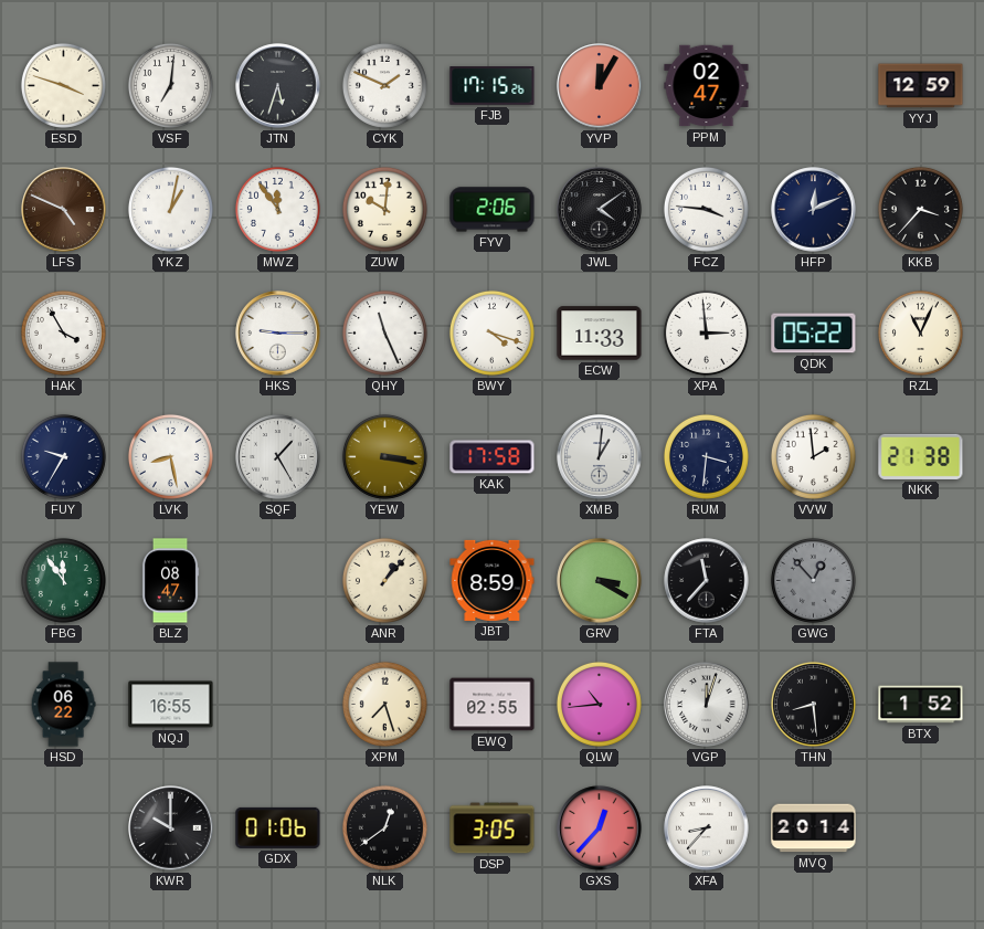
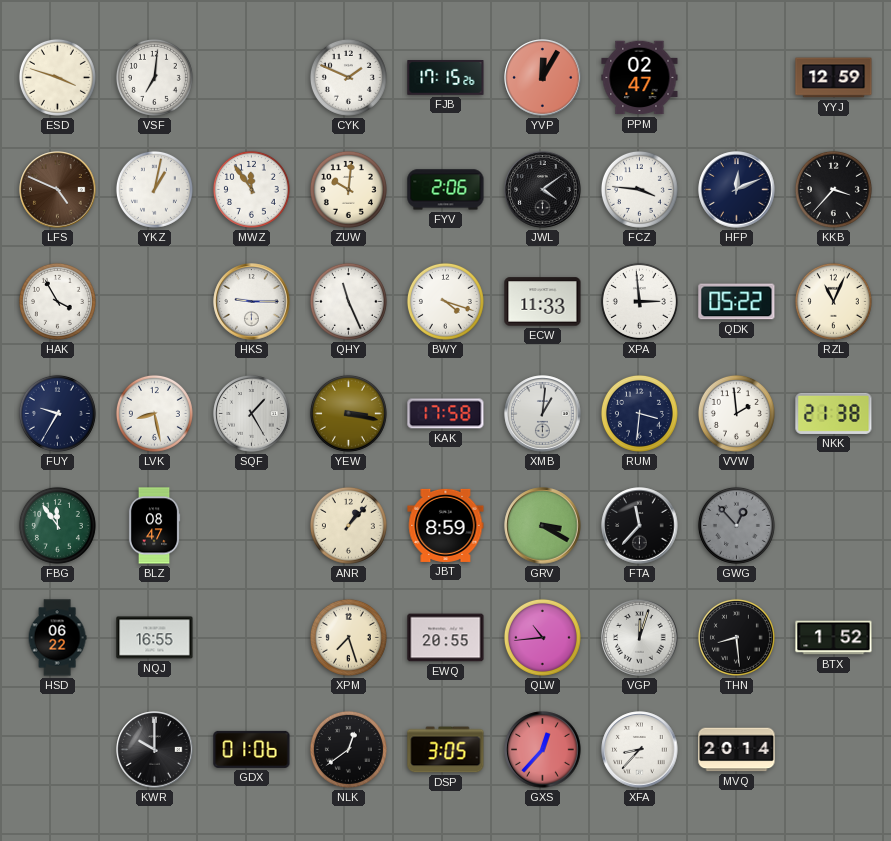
JTN: 5:33 -> none (278, 86)
EWQ: 02:55 -> 20:55 (446, 638)
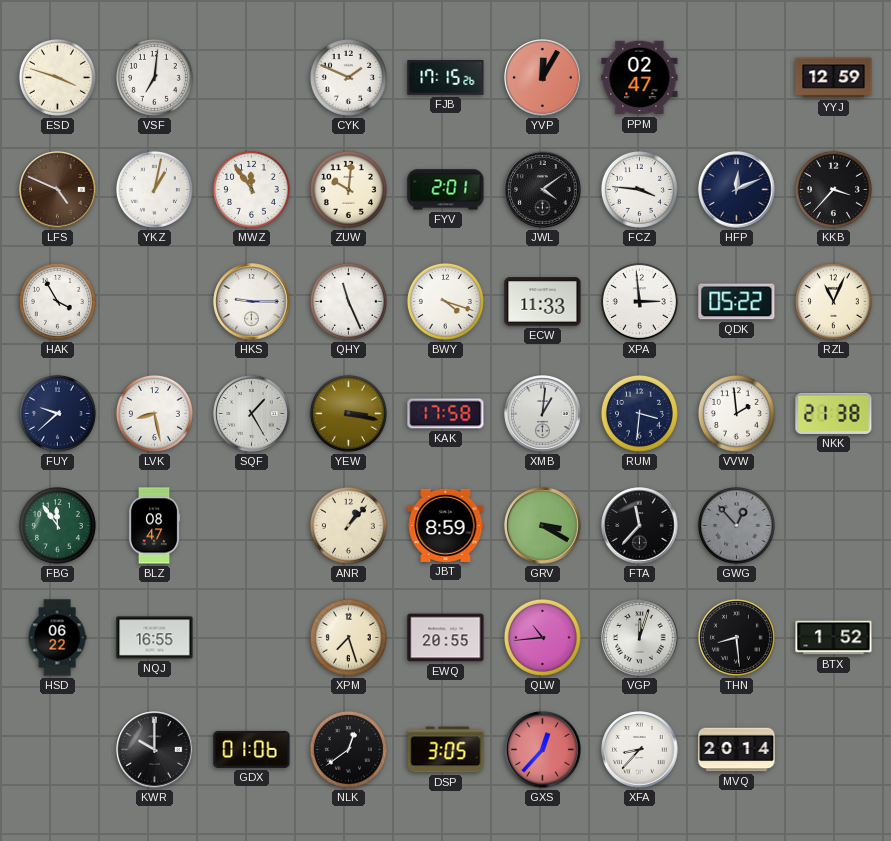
FYV: 2:06 -> 2:01 (446, 190)
FUY: 9:35 -> 9:38 (57, 413)
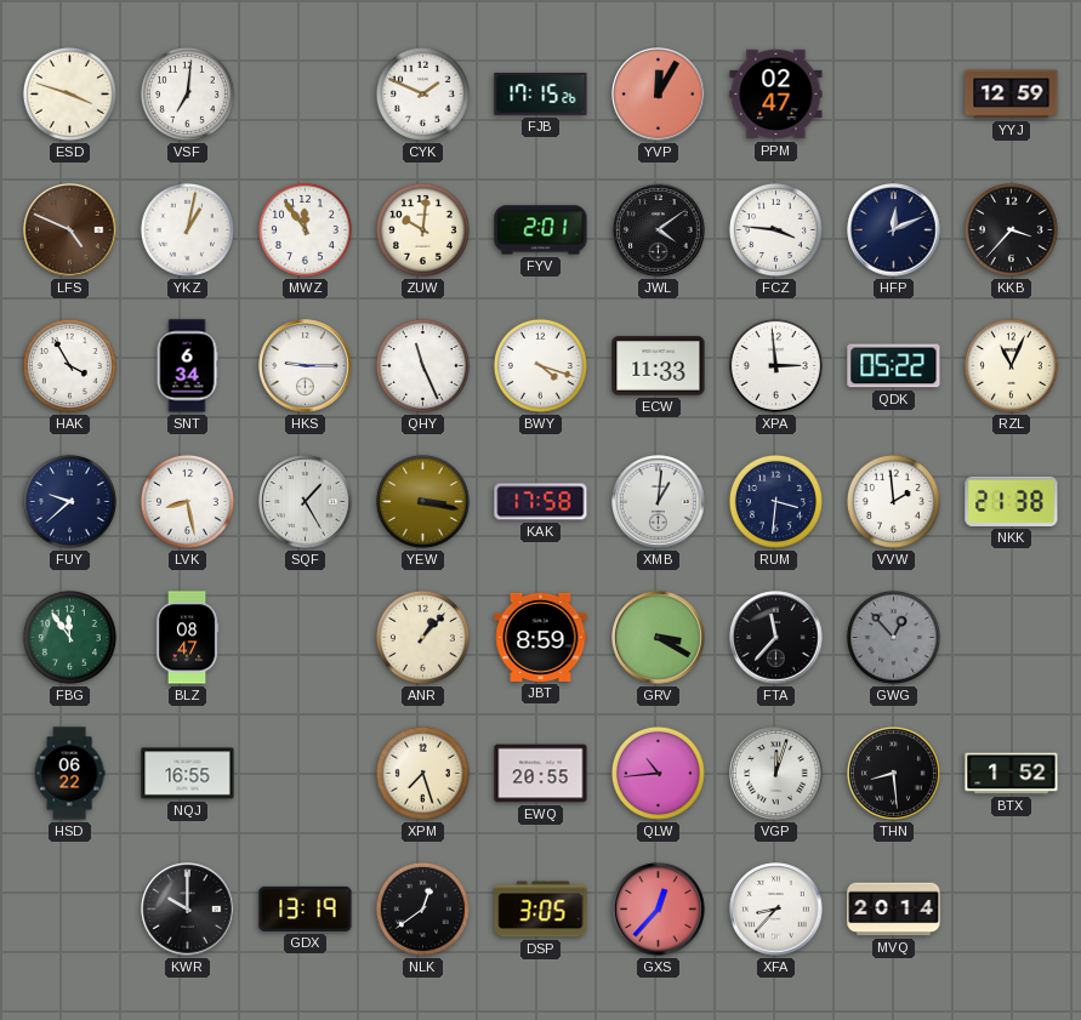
SNT: none -> 6:34 (187, 366)
GDX: 01:06 -> 13:19 (306, 908)
